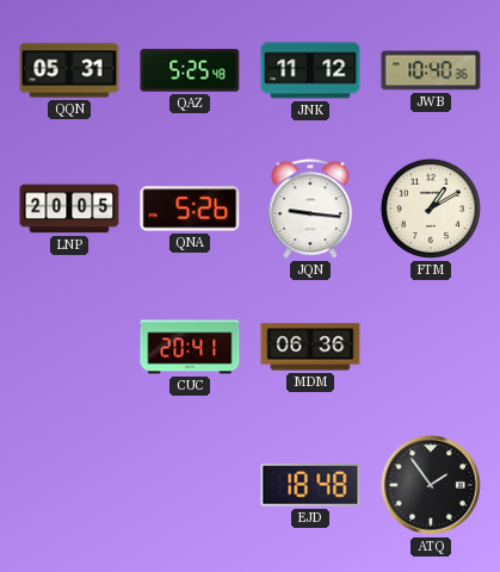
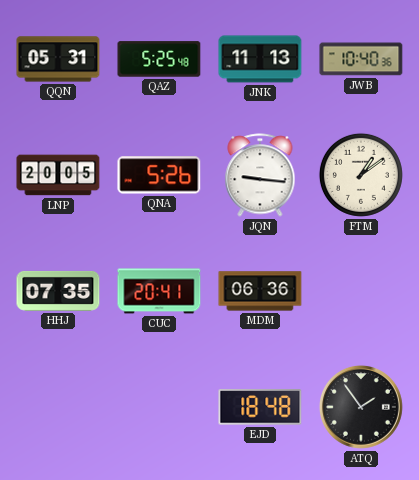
JNK: 11:12 -> 11:13 (260, 59)
FTM: 1:10 -> 1:09 (361, 175)
HHJ: none -> 07:35 (58, 291)
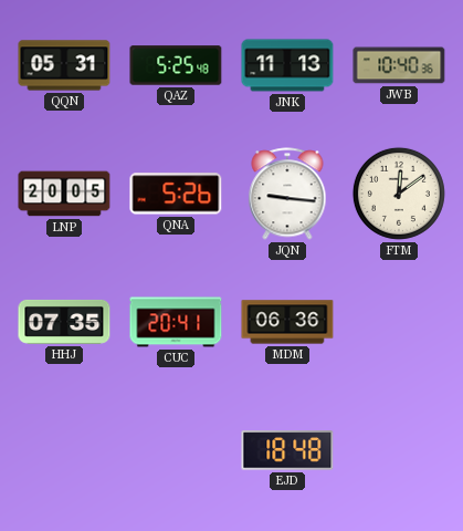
FTM: 1:09 -> 12:09 (399, 194)
ATQ: 1:54 -> none (361, 407)
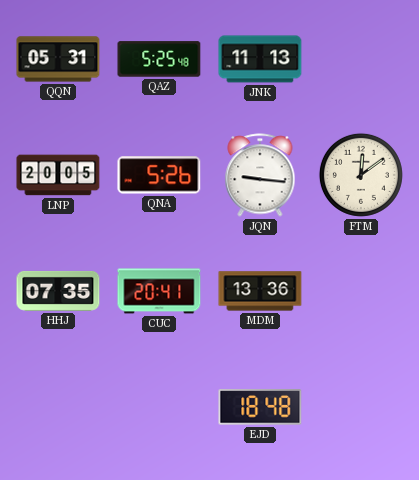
JWB: 10:40 -> none (399, 65)
MDM: 06:36 -> 13:36 (260, 291)
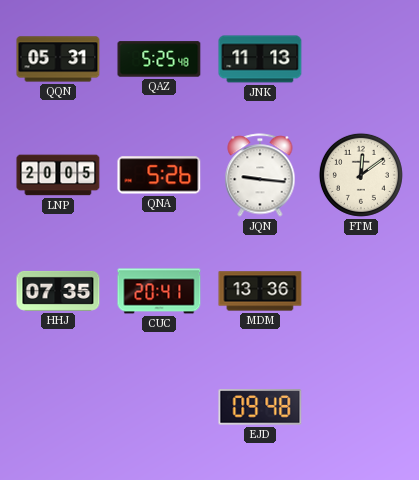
EJD: 18:48 -> 09:48 (260, 407)
